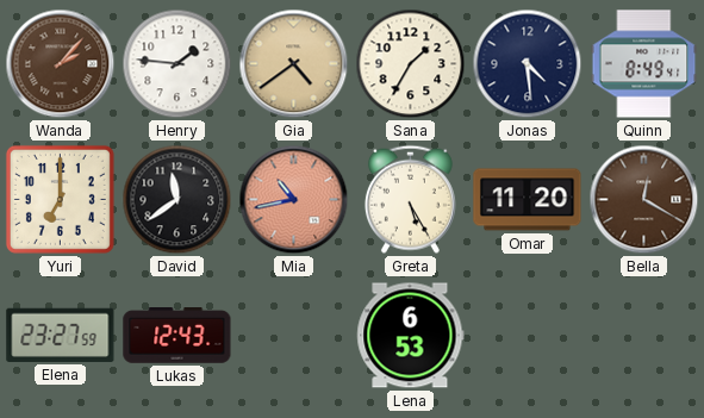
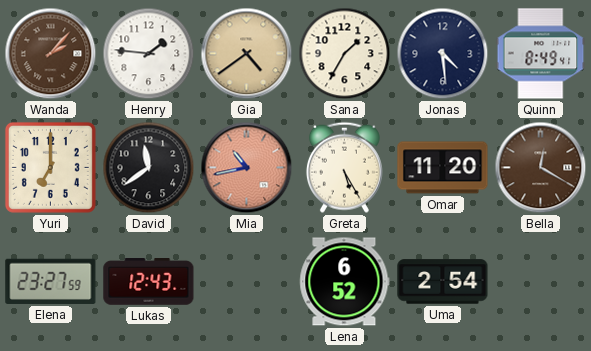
Lena: 6:53 -> 6:52 (345, 282)
Uma: none -> 2:54 (443, 282)
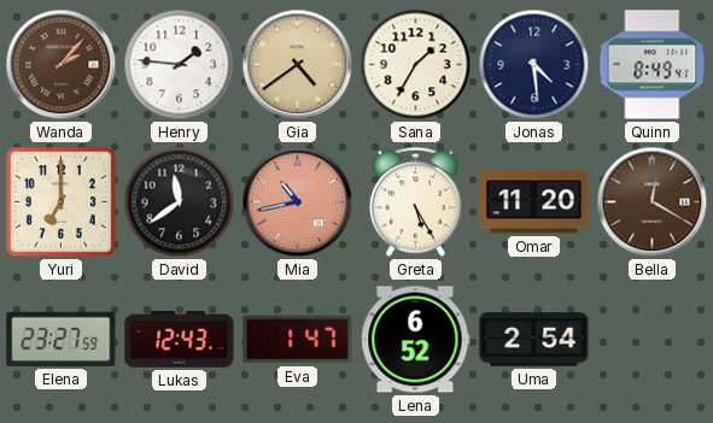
Eva: none -> 1:47 (298, 340)
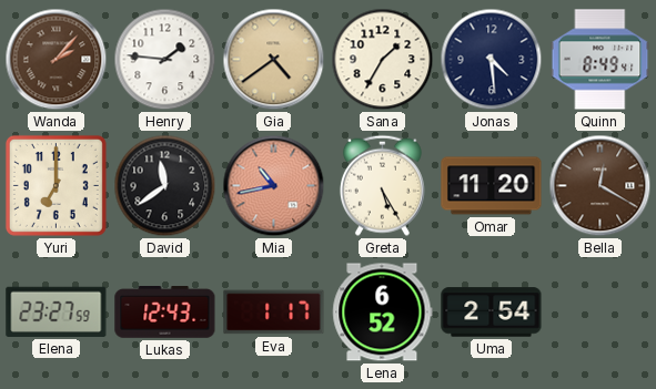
Eva: 1:47 -> 1:17 (274, 313)
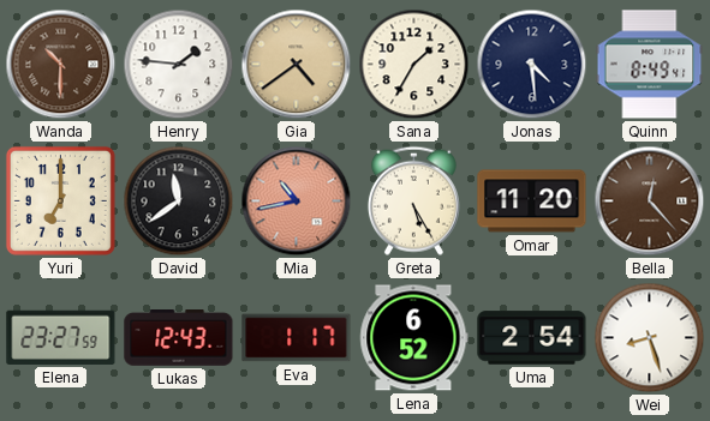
Wanda: 2:07 -> 10:30 (61, 65)
Bella: 12:20 -> 12:23 (650, 202)
Wei: none -> 8:27 (650, 338)
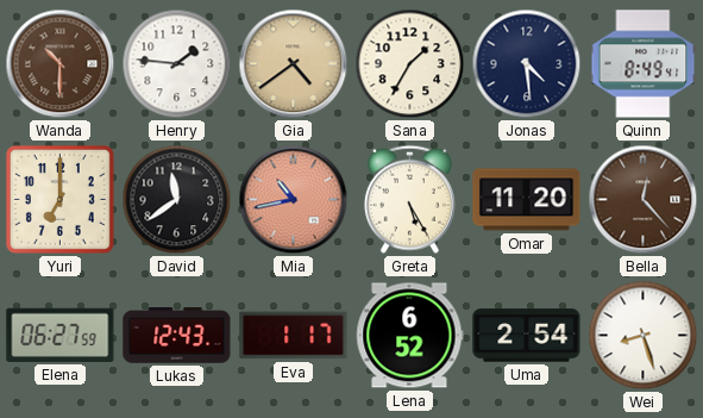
Elena: 23:27 -> 06:27 (61, 335)
